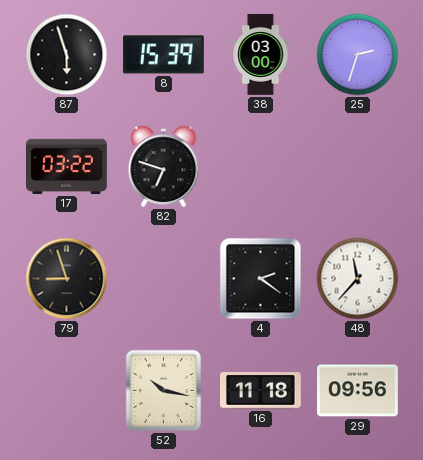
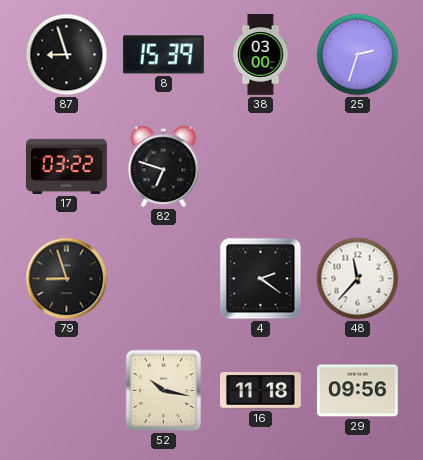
87: 5:57 -> 8:57 (67, 55)
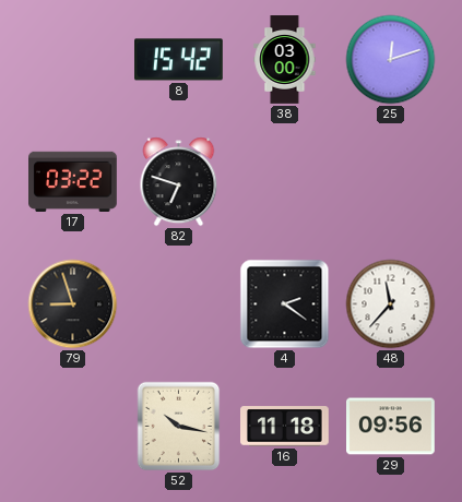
87: 8:57 -> none (67, 55)
8: 15:39 -> 15:42 (179, 60)
25: 2:33 -> 12:12 (391, 60)
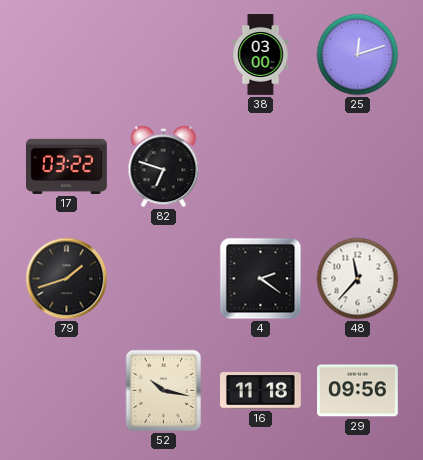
8: 15:42 -> none (179, 60)
79: 8:57 -> 1:42 (67, 279)
